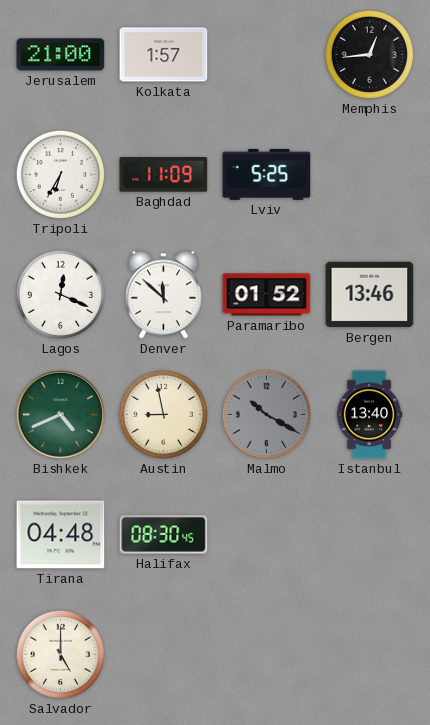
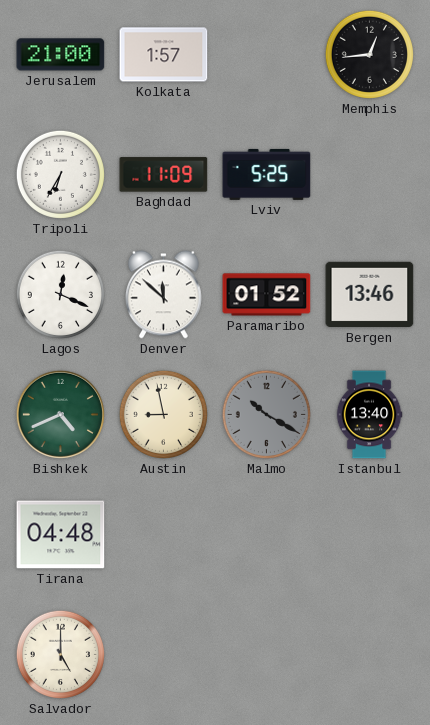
Halifax: 08:30 -> none (164, 535)
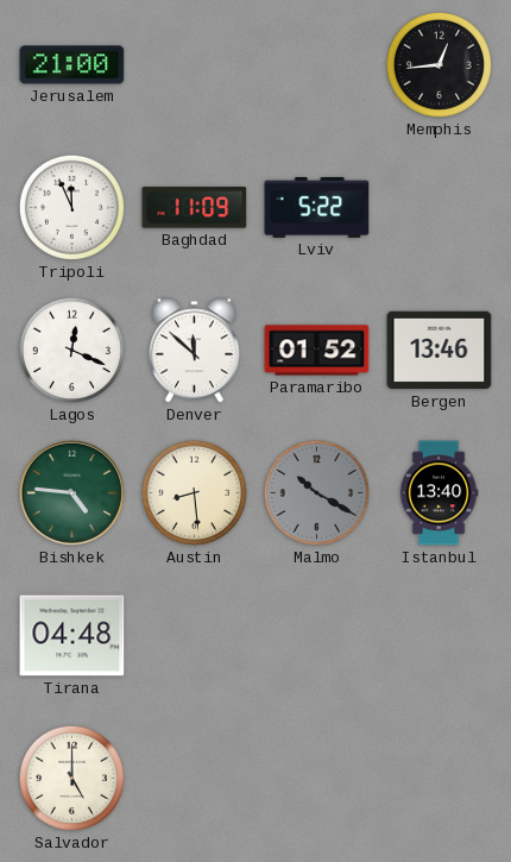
Kolkata: 1:57 -> none (164, 55)
Tripoli: 6:35 -> 11:56 (71, 207)
Lviv: 5:25 -> 5:22 (317, 207)
Bishkek: 4:41 -> 4:46 (71, 492)
Austin: 8:58 -> 8:29 (194, 492)
